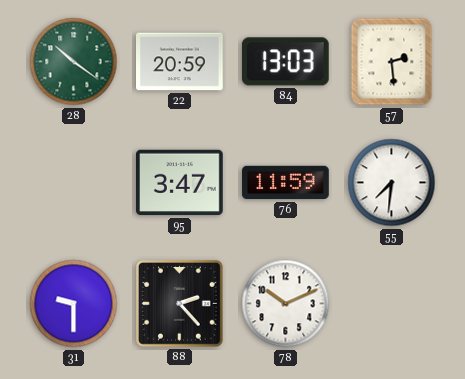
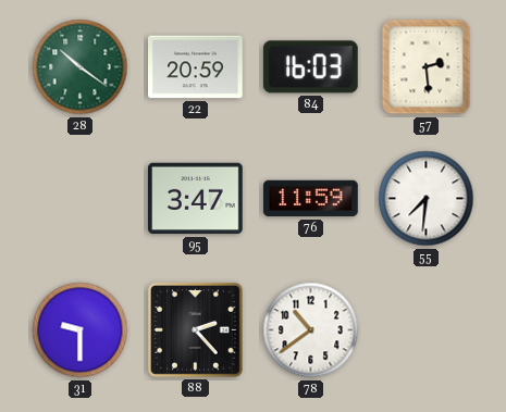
84: 13:03 -> 16:03 (310, 67)
78: 10:11 -> 10:39 (311, 330)
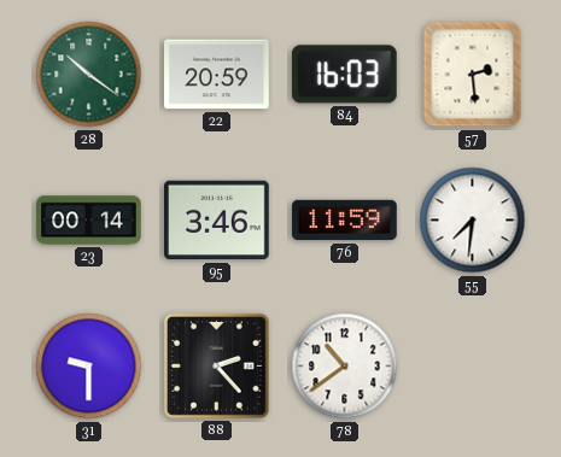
23: none -> 00:14 (89, 221)
95: 3:47 -> 3:46 (217, 221)
